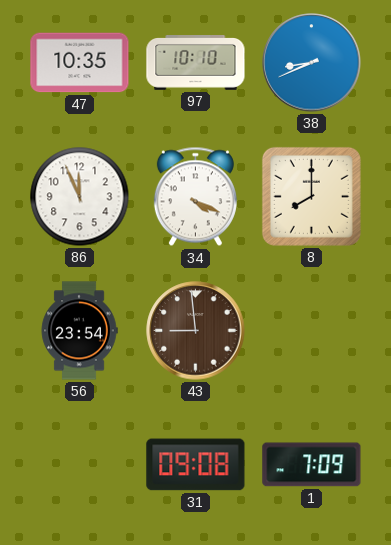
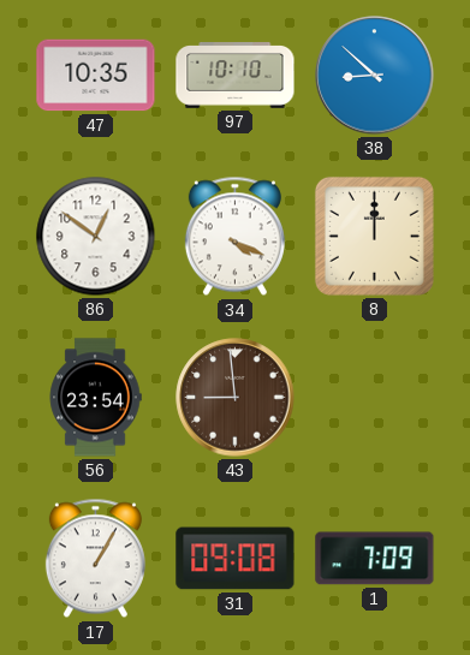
38: 8:41 -> 8:52 (375, 76)
86: 11:56 -> 12:51 (96, 237)
8: 8:00 -> 12:00 (374, 236)
17: none -> 1:05 (95, 559)
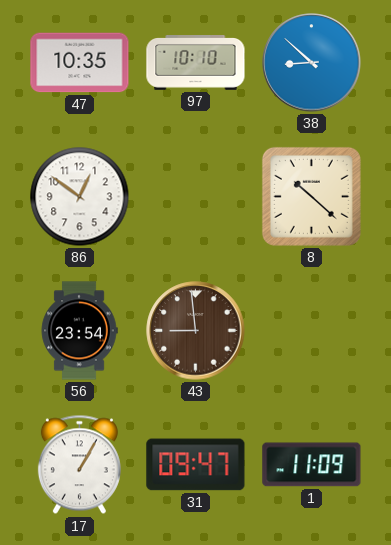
34: 4:19 -> none (234, 237)
8: 12:00 -> 10:22 (311, 196)
31: 09:08 -> 09:47 (196, 465)
1: 7:09 -> 11:09 (312, 465)
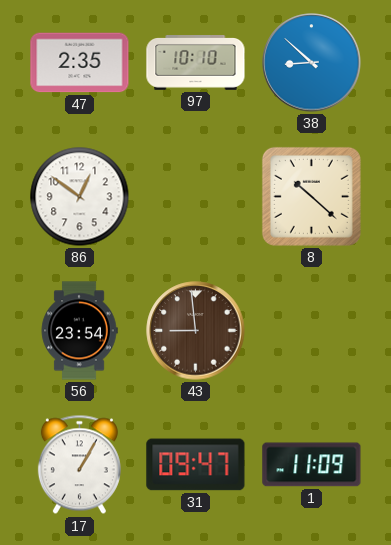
47: 10:35 -> 2:35 (80, 63)
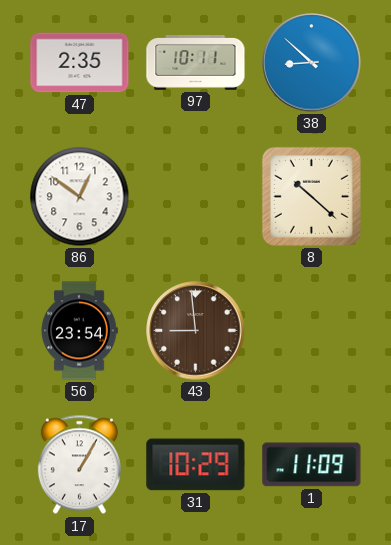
97: 10:10 -> 10:11 (196, 63)
31: 09:47 -> 10:29 (196, 465)
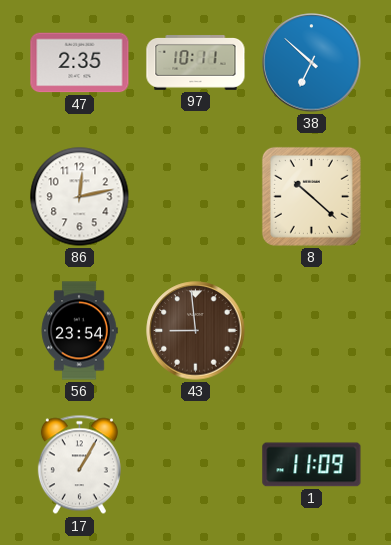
38: 8:52 -> 6:52 (312, 63)
86: 12:51 -> 12:13 (80, 197)
31: 10:29 -> none (196, 465)
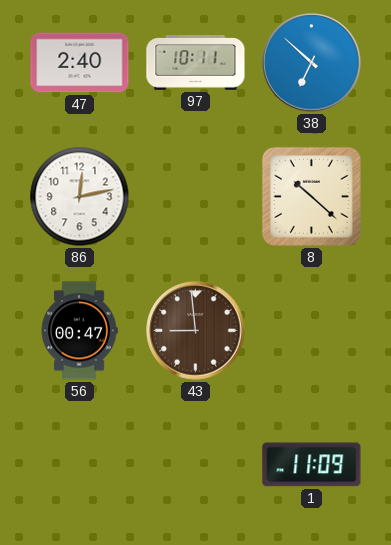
47: 2:35 -> 2:40 (80, 63)
56: 23:54 -> 00:47 (79, 331)
17: 1:05 -> none (79, 465)
